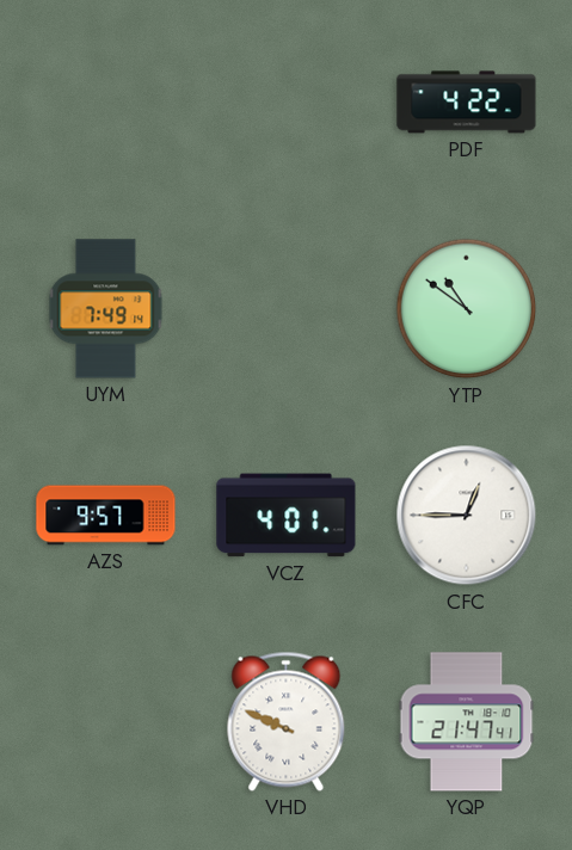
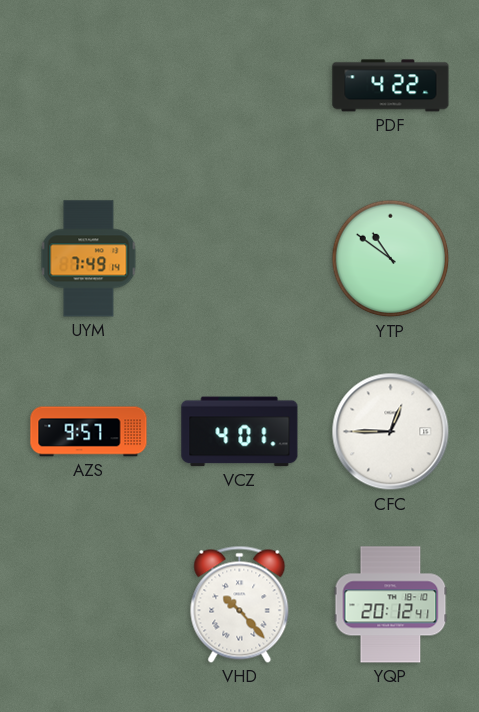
VHD: 9:49 -> 10:23 (240, 604)
YQP: 21:47 -> 20:12 (391, 605)
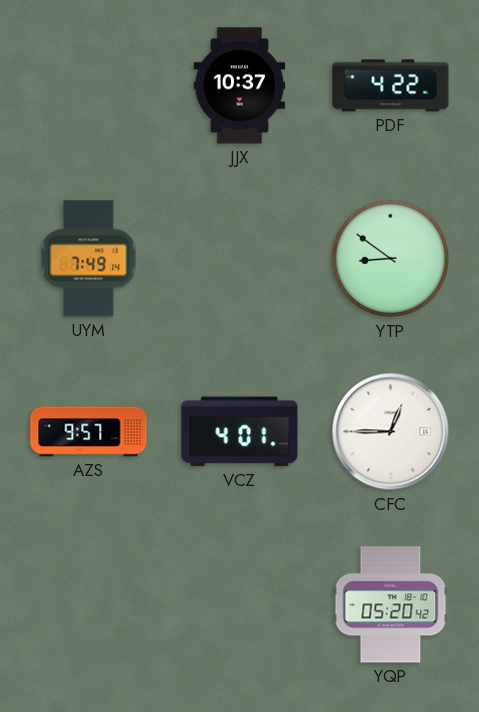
JJX: none -> 10:37 (240, 86)
YTP: 10:51 -> 8:51 (391, 259)
VHD: 10:23 -> none (240, 604)
YQP: 20:12 -> 05:20 (391, 605)
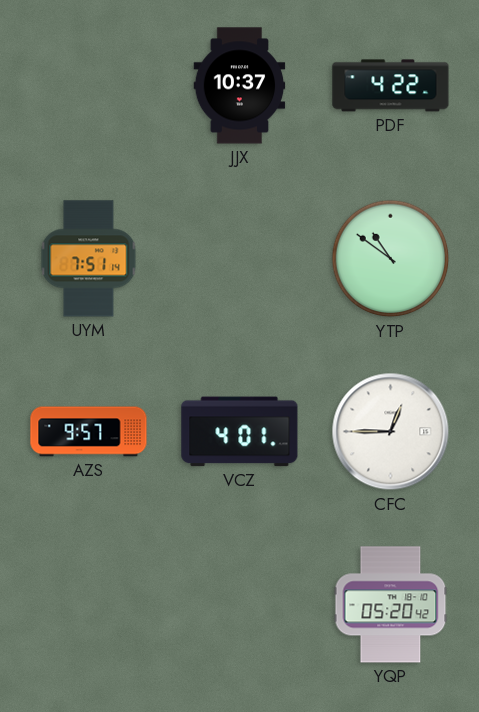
UYM: 7:49 -> 7:51 (89, 259)
YTP: 8:51 -> 10:51 (391, 259)
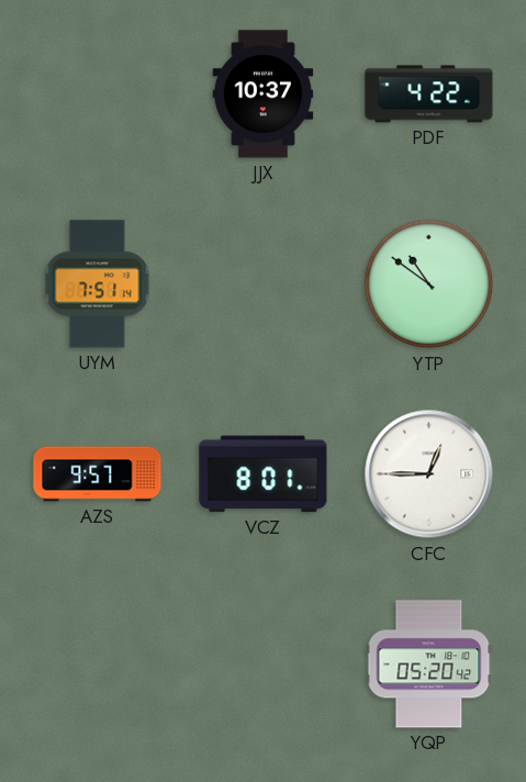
VCZ: 4:01 -> 8:01 (264, 474)
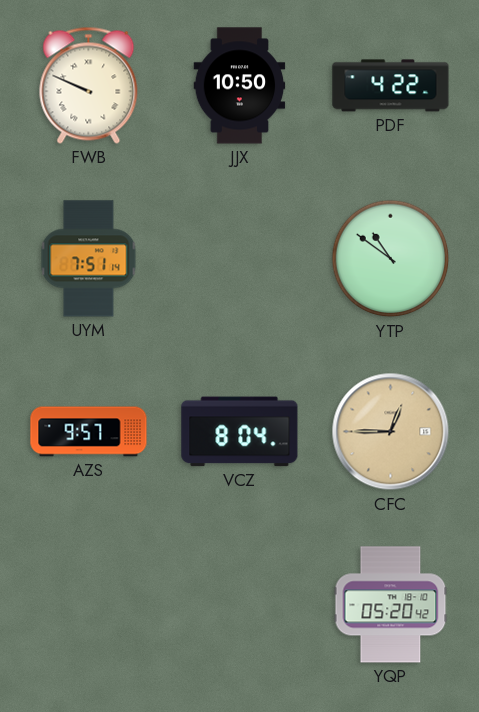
FWB: none -> 9:49 (89, 85)
JJX: 10:37 -> 10:50 (240, 86)
VCZ: 8:01 -> 8:04 (240, 432)
CFC dial: white -> champagne (391, 432)
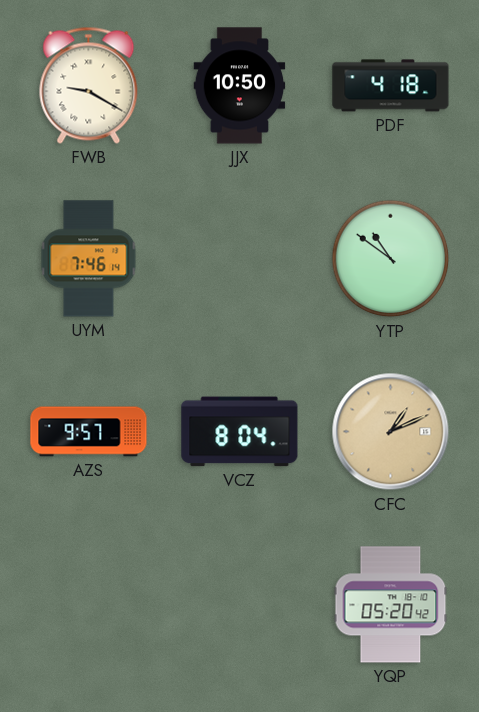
FWB: 9:49 -> 9:20 (89, 85)
PDF: 4:22 -> 4:18 (391, 86)
UYM: 7:51 -> 7:46 (89, 259)
CFC: 12:45 -> 1:11 (391, 432)
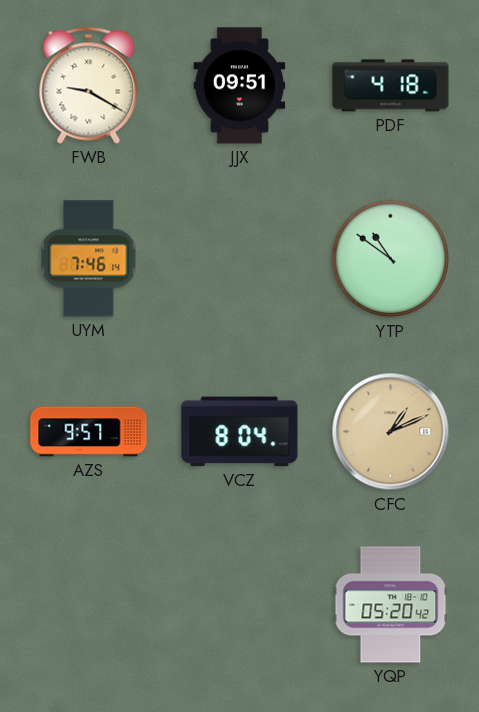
JJX: 10:50 -> 09:51 (240, 86)
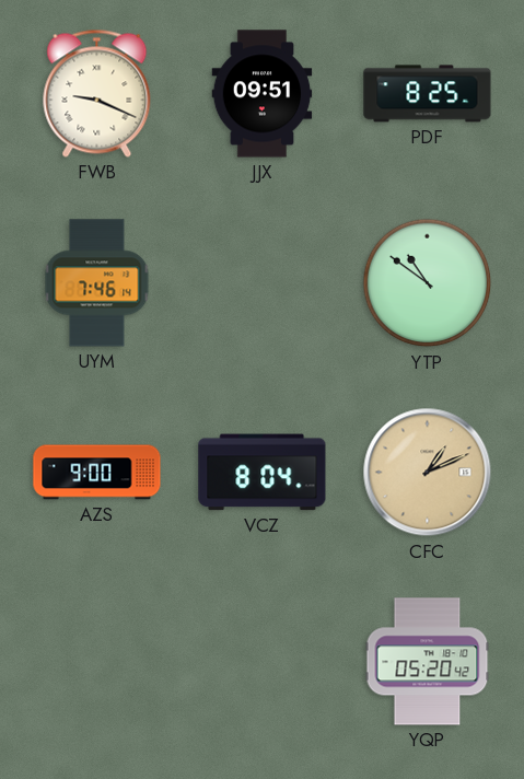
FWB: 9:20 -> 9:19 (97, 93)
PDF: 4:18 -> 8:25 (428, 94)
AZS: 9:57 -> 9:00 (97, 473)
